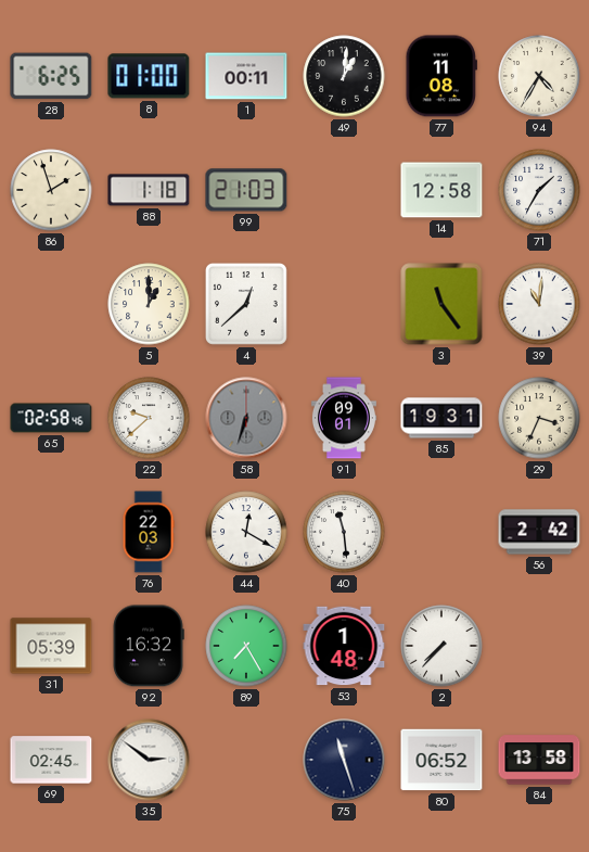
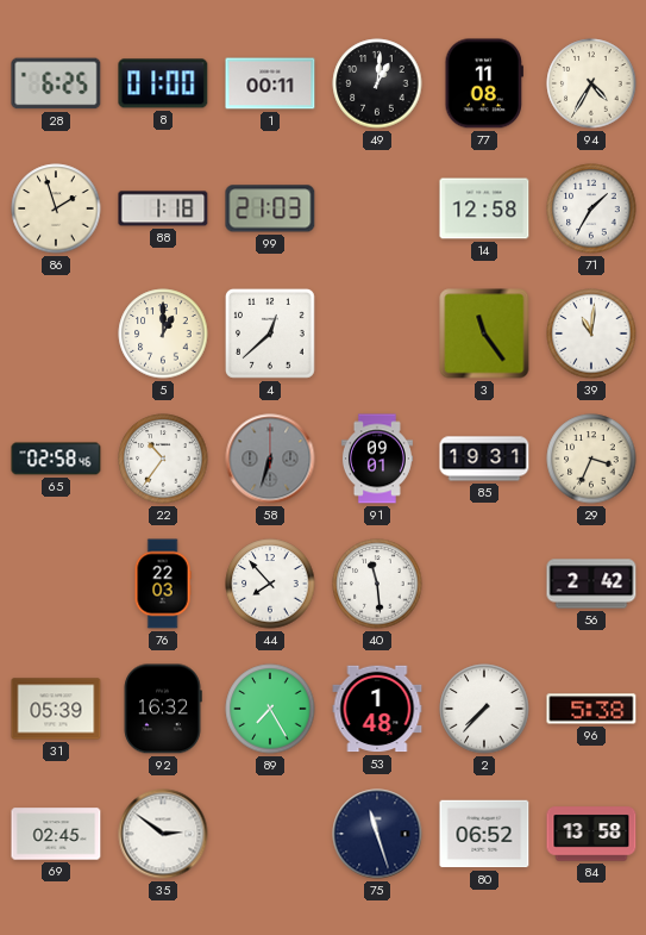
22: 9:38 -> 10:36 (163, 459)
44: 12:20 -> 7:53 (270, 584)
96: none -> 5:38 (591, 709)
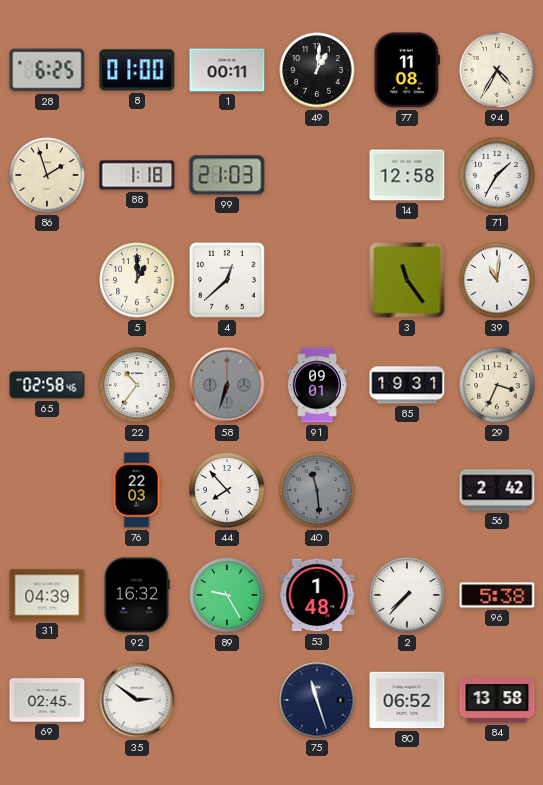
40 dial: white -> grey (317, 490)
31: 05:39 -> 04:39 (47, 595)
89: 7:25 -> 9:25 (227, 595)
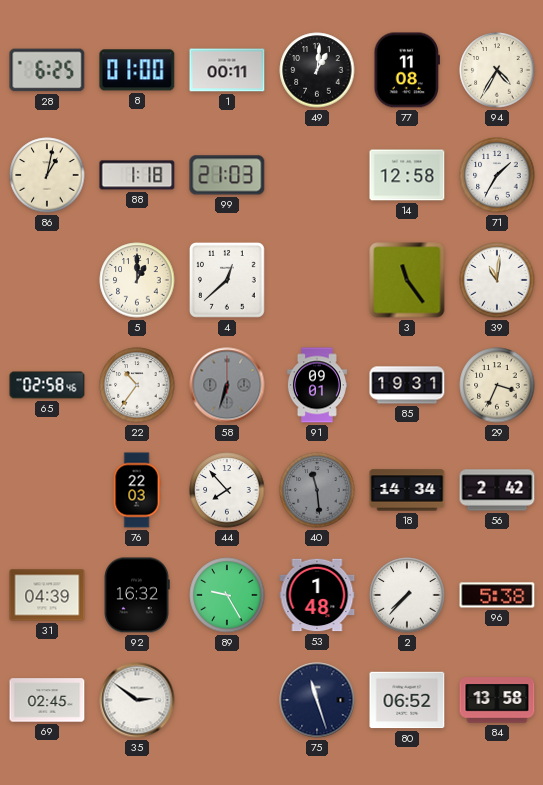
86: 1:57 -> 1:02 (47, 175)
18: none -> 14:34 (407, 490)
